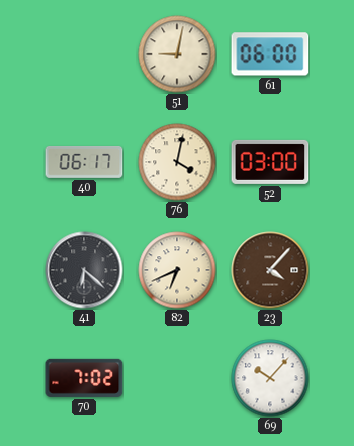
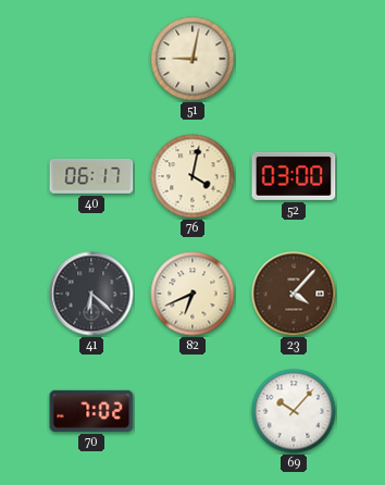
61: 06:00 -> none (270, 54)
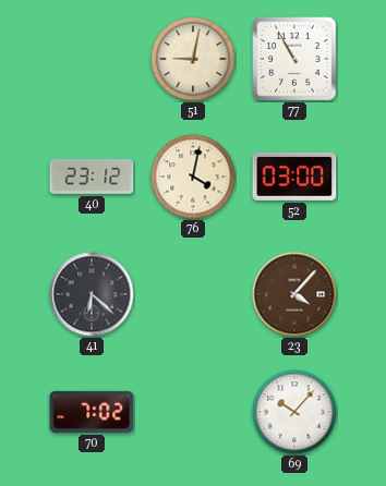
77: none -> 10:55 (294, 59)
40: 06:17 -> 23:12 (92, 178)
82: 6:41 -> none (192, 294)
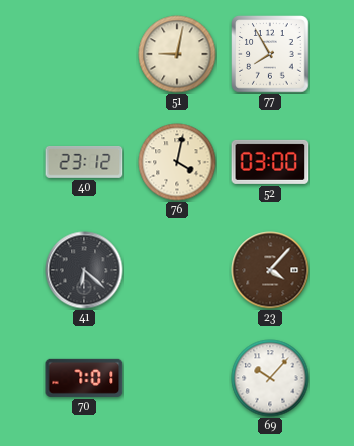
77: 10:55 -> 7:55 (270, 54)
70: 7:02 -> 7:01 (84, 378)
